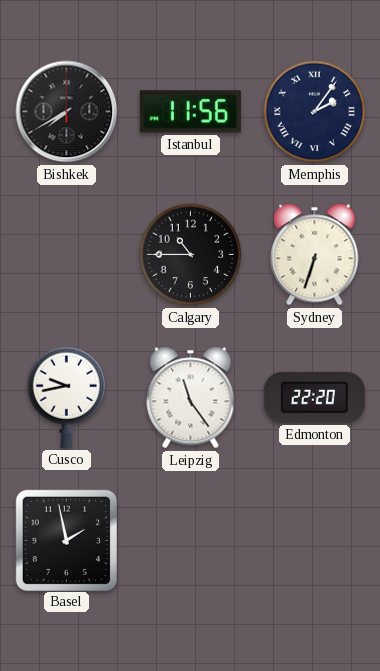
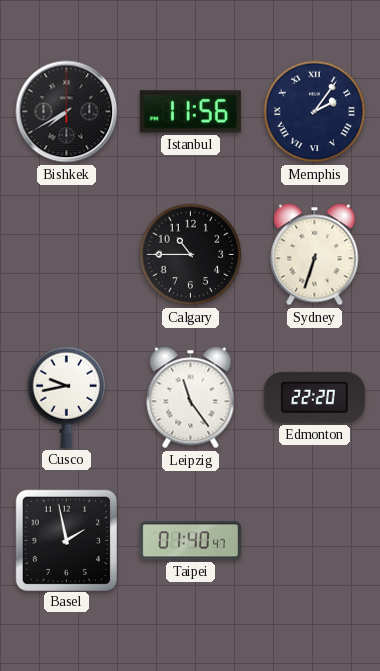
Taipei: none -> 01:40 (190, 541)
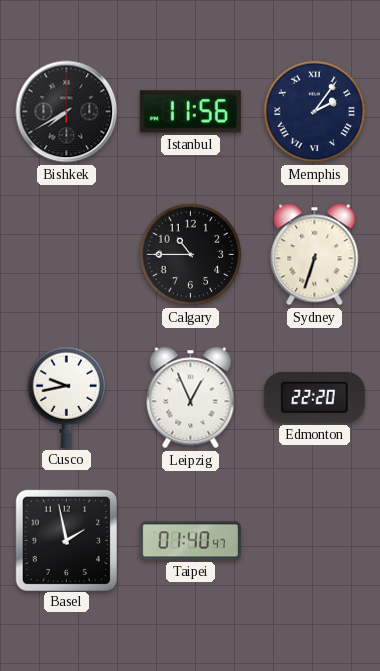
Leipzig: 11:24 -> 12:56 (191, 398)
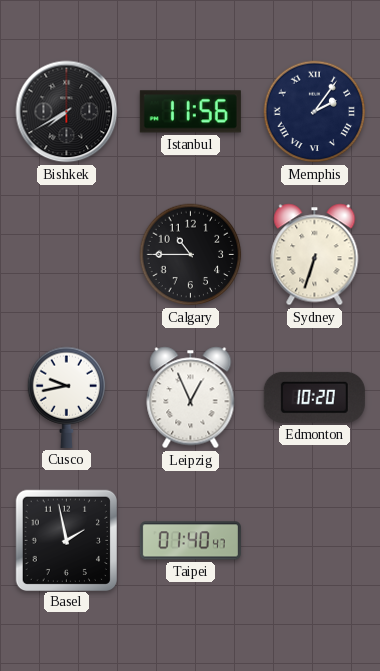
Edmonton: 22:20 -> 10:20 (314, 397)
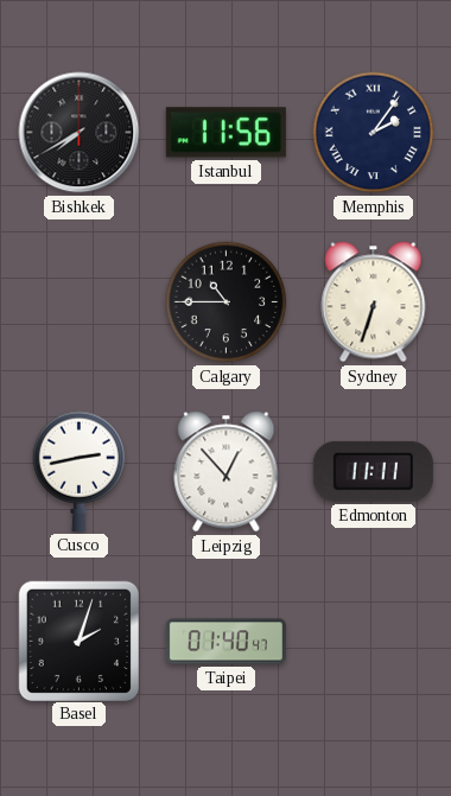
Cusco: 9:43 -> 2:43 (80, 471)
Leipzig: 12:56 -> 12:53 (227, 472)
Edmonton: 10:20 -> 11:11 (373, 471)
Basel: 1:58 -> 2:03 (78, 641)
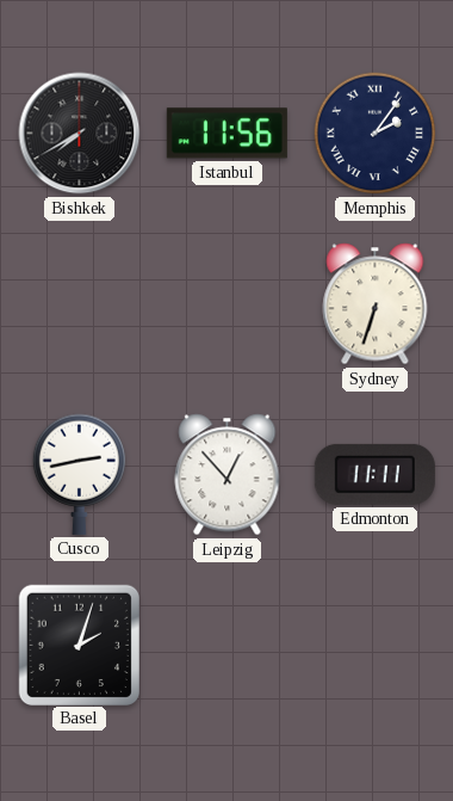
Calgary: 10:45 -> none (227, 303)
Taipei: 01:40 -> none (225, 642)
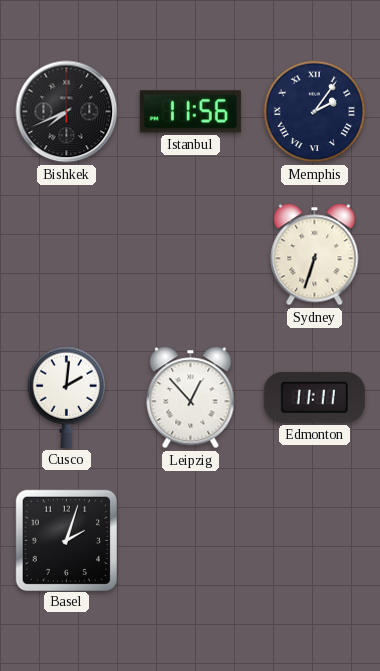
Bishkek: 7:40 -> 7:41 (67, 112)
Cusco: 2:43 -> 2:01 (67, 397)
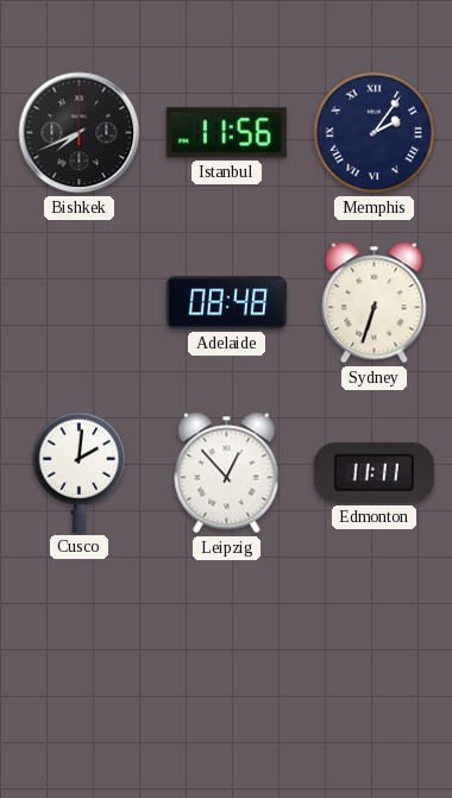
Adelaide: none -> 08:48 (226, 303)
Basel: 2:03 -> none (66, 540)
